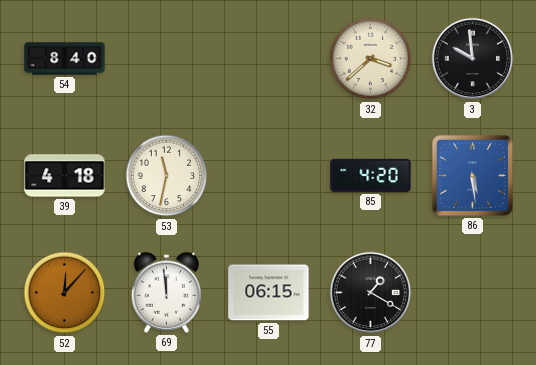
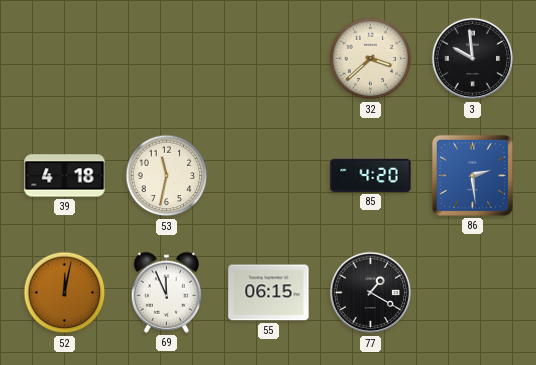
54: 8:40 -> none (65, 59)
86: 5:29 -> 2:29 (472, 175)
52: 12:07 -> 12:02 (65, 293)
69: 11:59 -> 11:56 (167, 292)
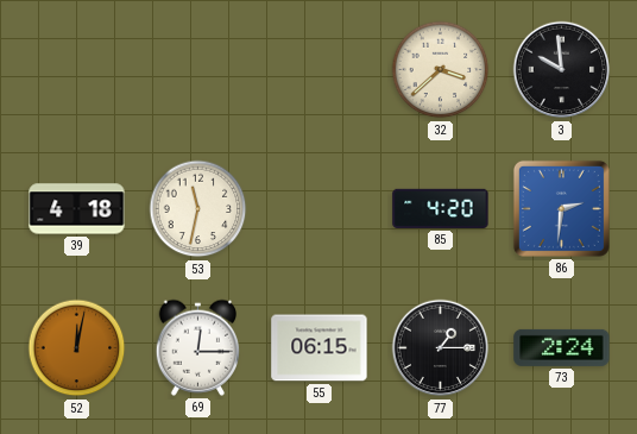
86: 2:29 -> 2:31 (561, 208)
69: 11:56 -> 12:15 (198, 347)
77: 1:20 -> 1:15 (441, 348)
73: none -> 2:24 (562, 347)
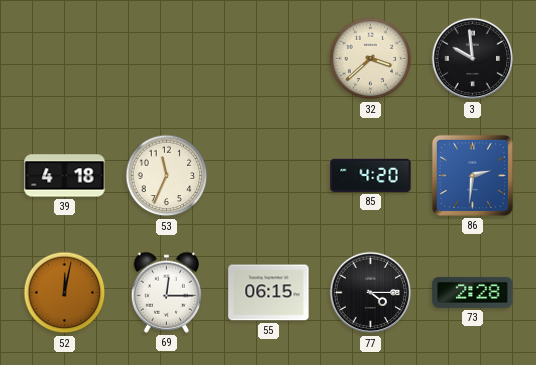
53: 11:32 -> 11:34 (167, 176)
77: 1:15 -> 4:15 (371, 293)
73: 2:24 -> 2:28 (473, 292)
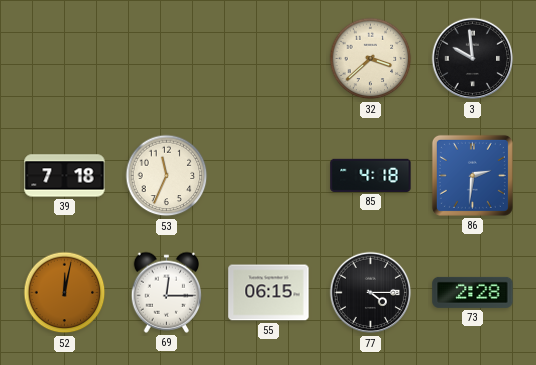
39: 4:18 -> 7:18 (65, 176)
85: 4:20 -> 4:18 (371, 175)
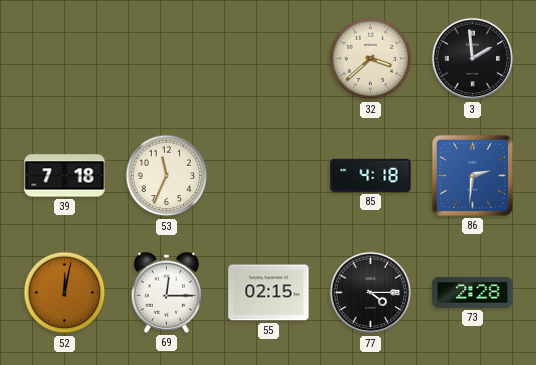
3: 9:59 -> 1:59 (473, 59)
55: 06:15 -> 02:15 (269, 293)
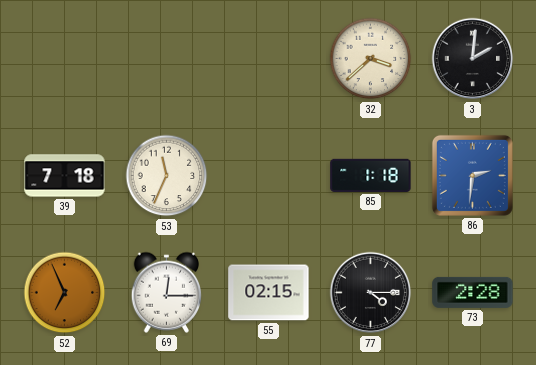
3: 1:59 -> 2:01 (473, 59)
85: 4:18 -> 1:18 (371, 175)
52: 12:02 -> 6:56 (65, 293)
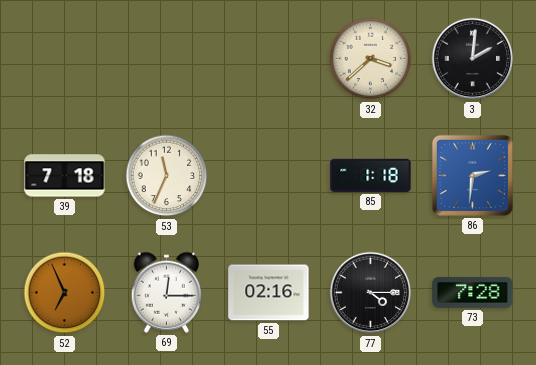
55: 02:15 -> 02:16 (269, 293)
73: 2:28 -> 7:28 (473, 292)
